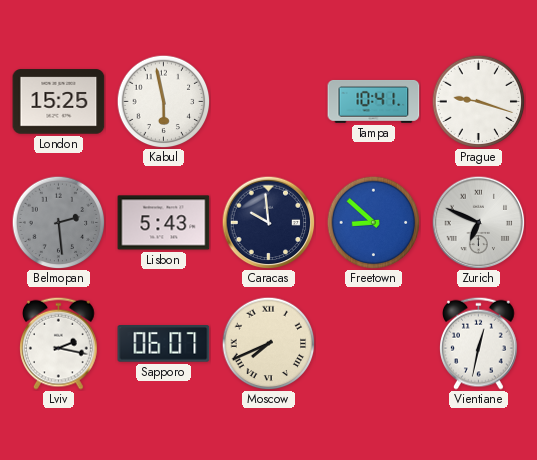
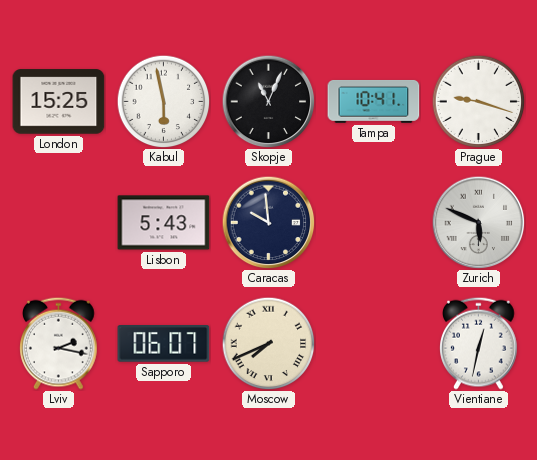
Skopje: none -> 11:04 (268, 101)
Belmopan: 2:29 -> none (58, 222)
Freetown: 8:52 -> none (373, 222)
Zurich: 6:49 -> 5:49 (478, 222)
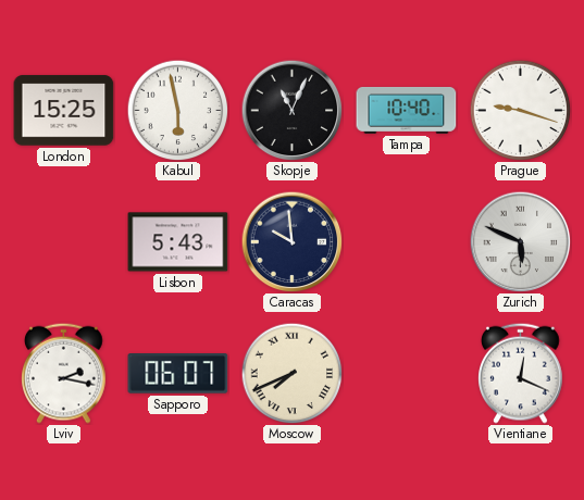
Tampa: 10:41 -> 10:40 (407, 111)
Vientiane: 12:32 -> 12:19 (521, 373)
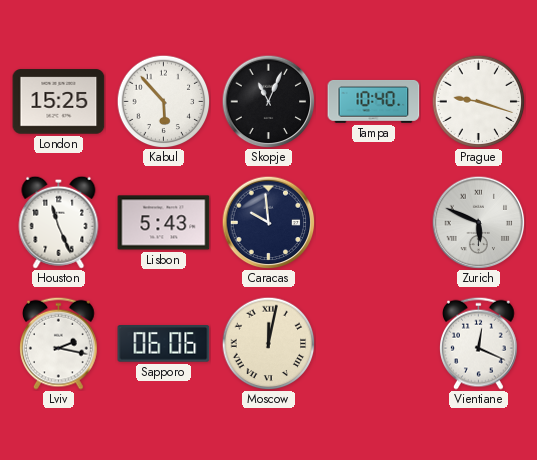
Kabul: 5:58 -> 5:53 (163, 101)
Houston: none -> 11:26 (59, 222)
Sapporo: 06:07 -> 06:06 (164, 344)
Moscow: 7:41 -> 12:02 (268, 343)
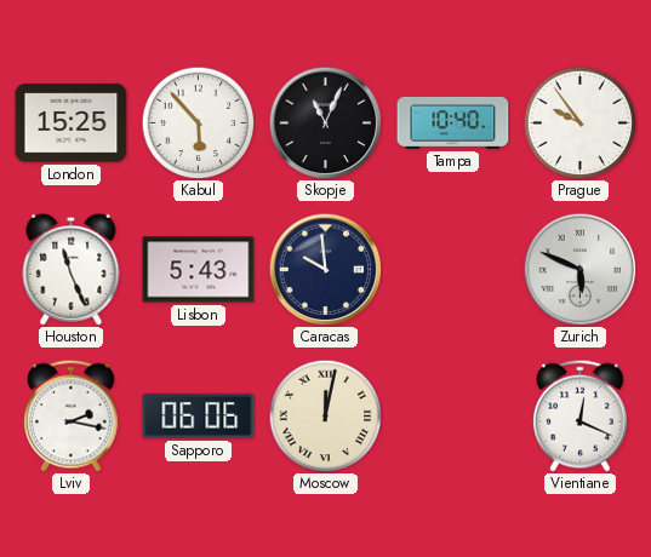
Prague: 9:18 -> 9:54 (579, 122)
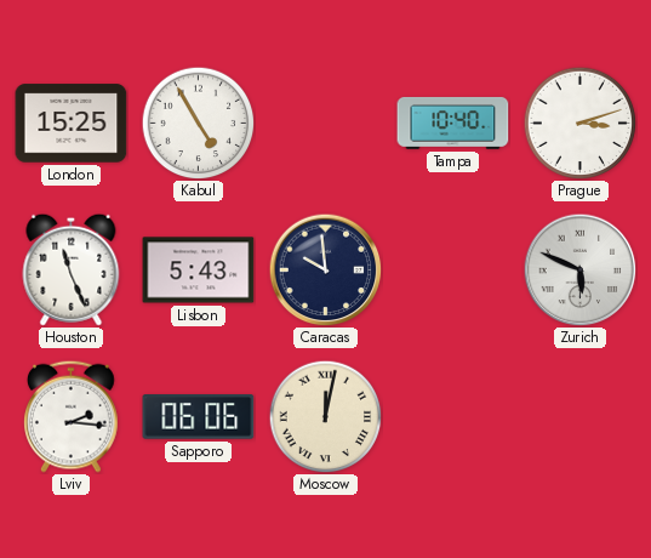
Kabul: 5:53 -> 4:55 (198, 123)
Skopje: 11:04 -> none (325, 122)
Prague: 9:54 -> 3:12 (579, 123)
Lviv: 2:17 -> 2:16 (72, 416)
Vientiane: 12:19 -> none (581, 415)
